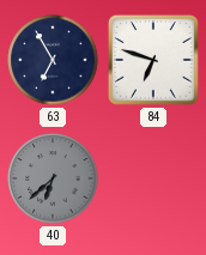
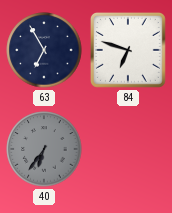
40: 6:38 -> 6:36 (44, 149)
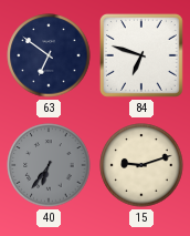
63: 6:55 -> 6:51 (49, 55)
15: none -> 9:12 (141, 165)
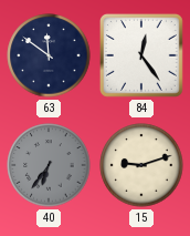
63: 6:51 -> 11:51 (49, 55)
84: 6:48 -> 12:24 (141, 55)
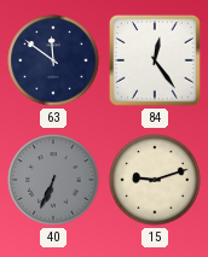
40: 6:36 -> 6:34 (53, 180)
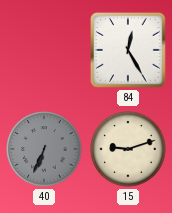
63: 11:51 -> none (53, 60)
84: 12:24 -> 12:25 (128, 50)
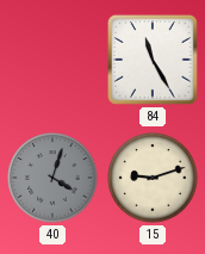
84: 12:25 -> 11:25 (153, 60)
40: 6:34 -> 4:03 (52, 178)
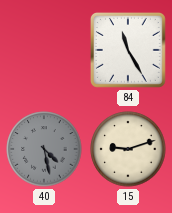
40: 4:03 -> 4:28 (44, 149)
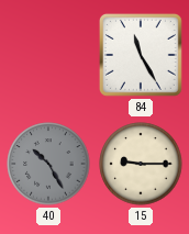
40: 4:28 -> 10:25 (48, 164)
15: 9:12 -> 9:15 (141, 164)
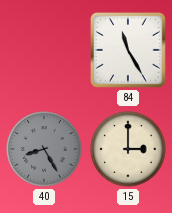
40: 10:25 -> 8:25 (44, 149)
15: 9:15 -> 3:00 (128, 149)
